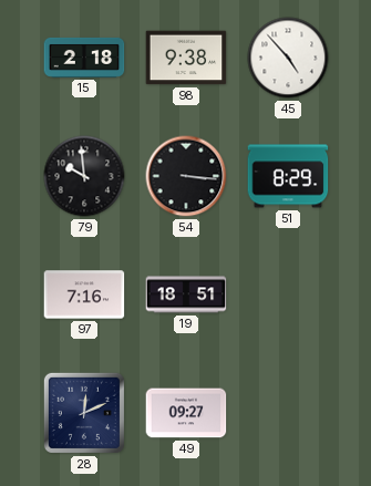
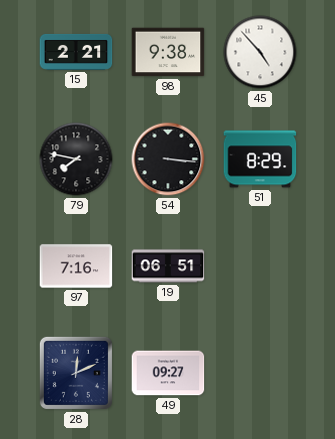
15: 2:18 -> 2:21 (76, 52)
79: 9:59 -> 7:47 (76, 159)
19: 18:51 -> 06:51 (168, 266)
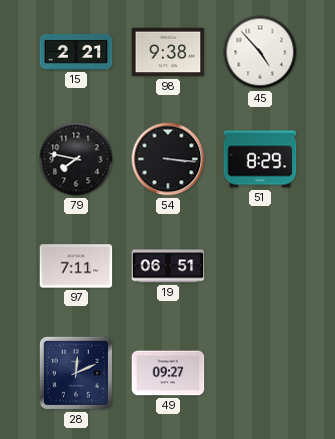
97: 7:16 -> 7:11 (76, 266)
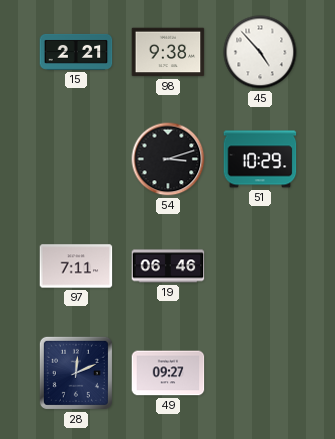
79: 7:47 -> none (76, 159)
54: 3:16 -> 3:12 (168, 159)
51: 8:29 -> 10:29 (260, 159)
19: 06:51 -> 06:46 (168, 266)
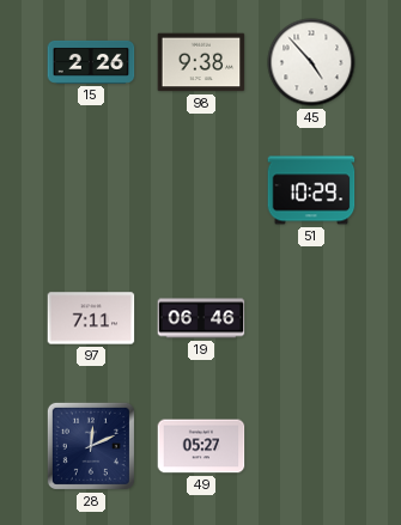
15: 2:21 -> 2:26 (91, 62)
54: 3:12 -> none (168, 159)
49: 09:27 -> 05:27 (201, 446)
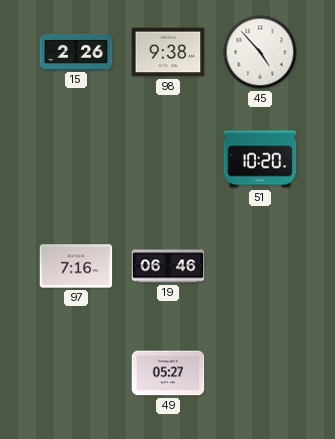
51: 10:29 -> 10:20 (260, 159)
97: 7:11 -> 7:16 (76, 266)
28: 12:11 -> none (91, 446)
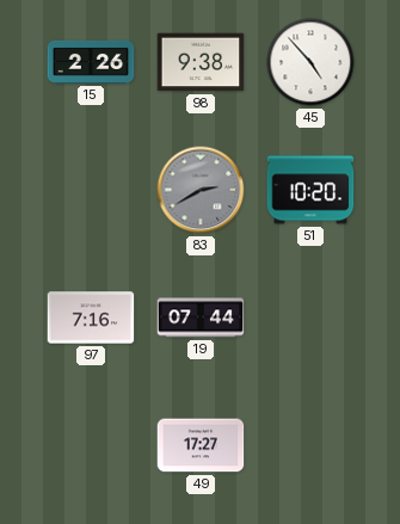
83: none -> 2:40 (201, 190)
19: 06:46 -> 07:44 (201, 318)
49: 05:27 -> 17:27 (201, 445)
